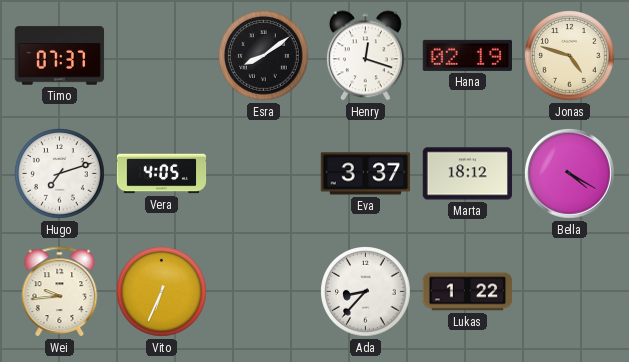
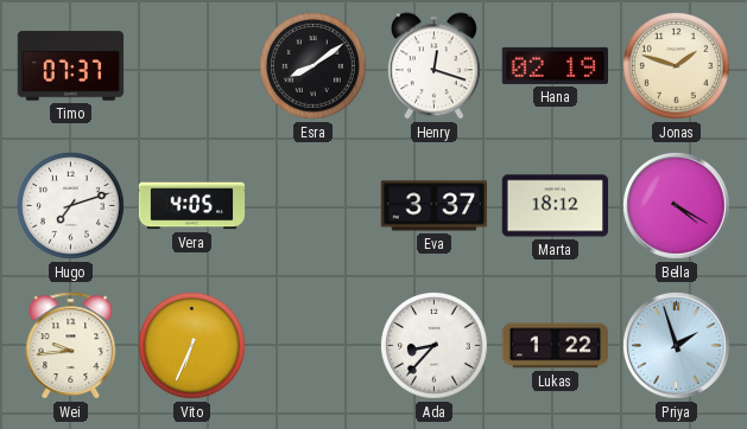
Jonas: 4:48 -> 1:48 (677, 66)
Priya: none -> 1:57 (677, 346)
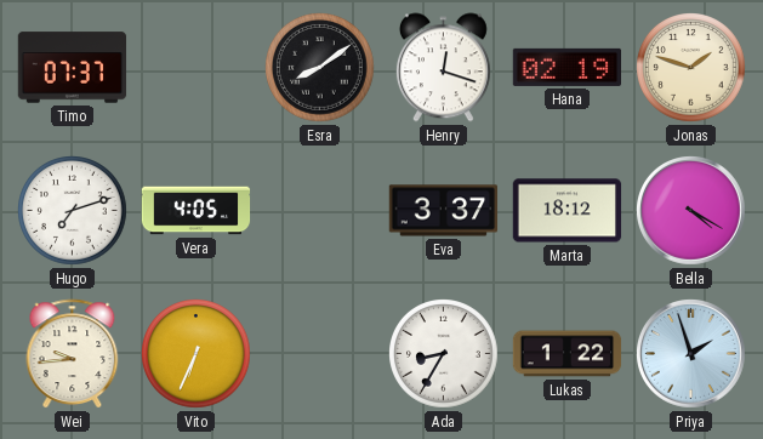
Ada: 8:37 -> 8:35 (444, 354)
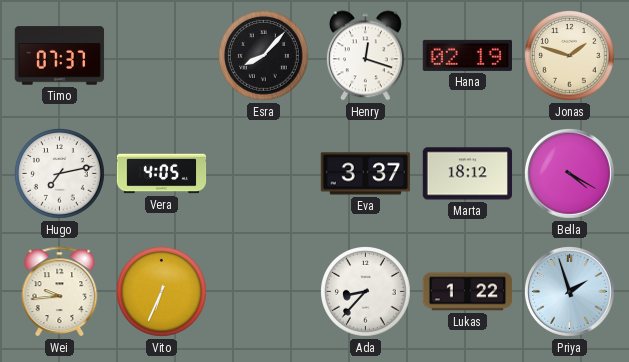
Esra: 8:09 -> 8:07 (264, 56)
Hugo: 7:12 -> 7:13 (60, 174)
Ada: 8:35 -> 8:37 (366, 292)
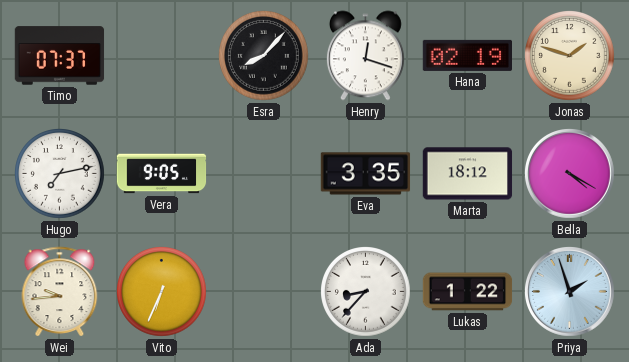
Vera: 4:05 -> 9:05 (162, 174)
Eva: 3:37 -> 3:35 (366, 174)
